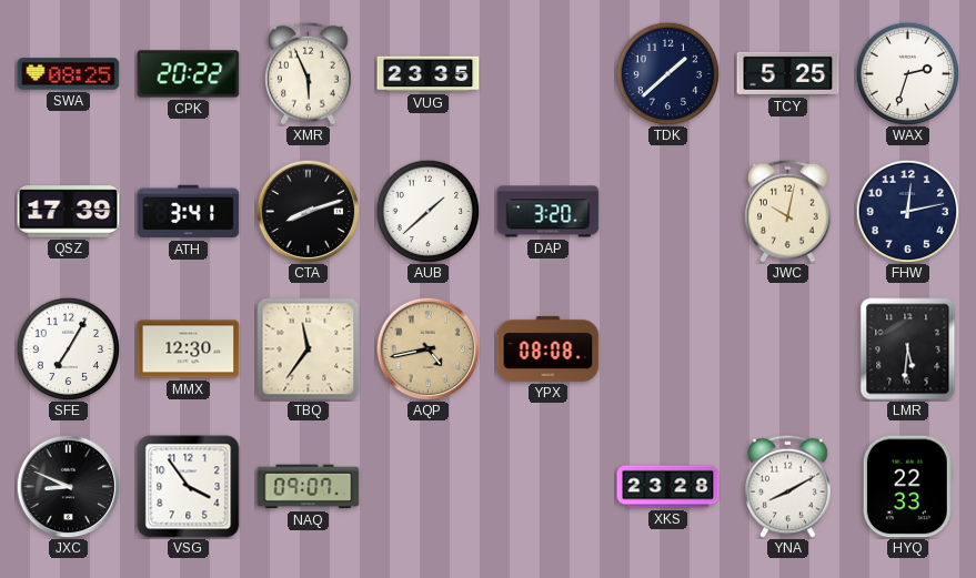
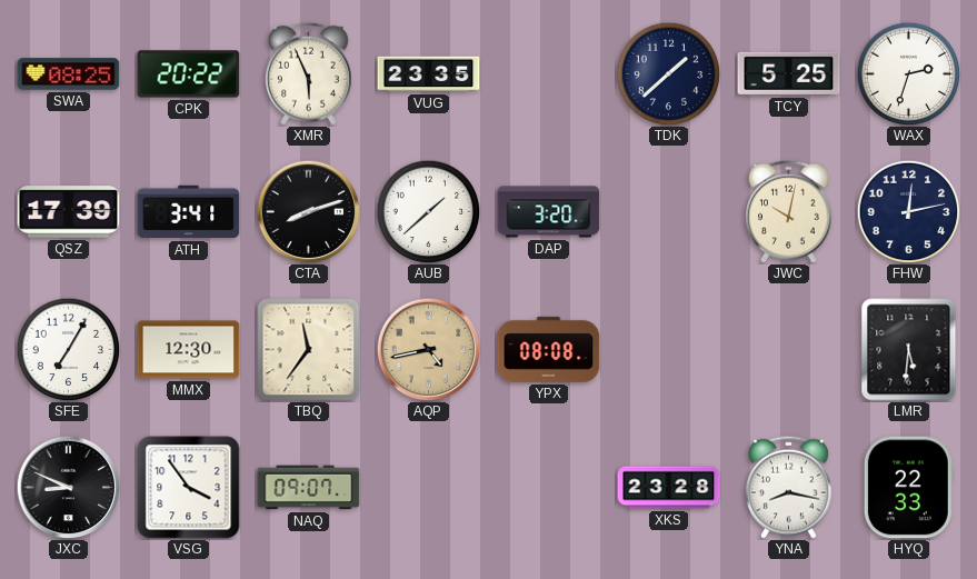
YNA: 8:10 -> 8:17 (789, 487)
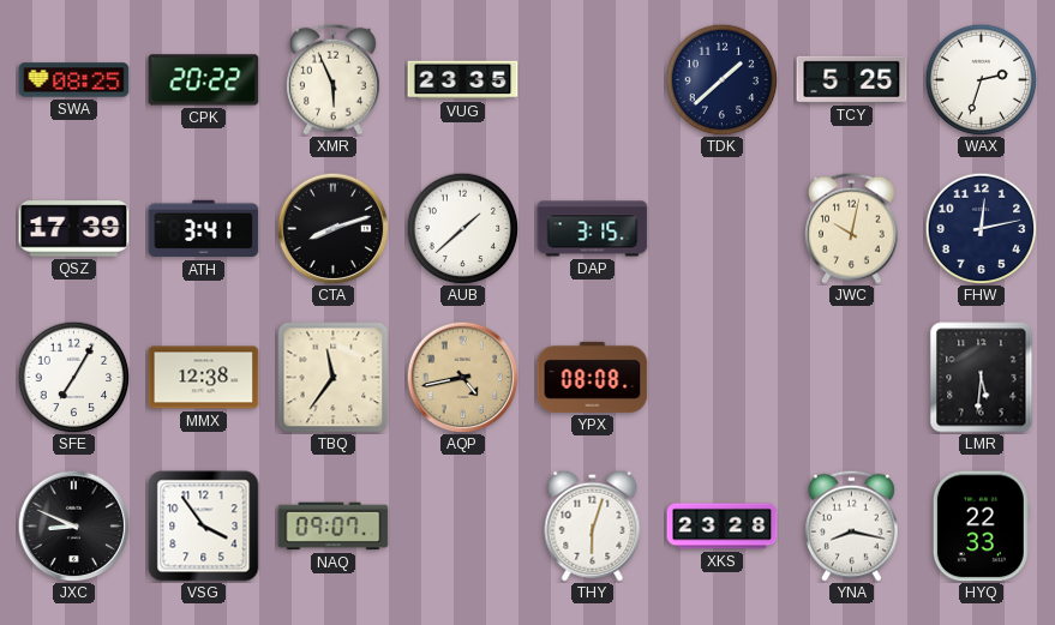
DAP: 3:20 -> 3:15 (593, 229)
MMX: 12:30 -> 12:38 (204, 378)
THY: none -> 6:03 (593, 525)
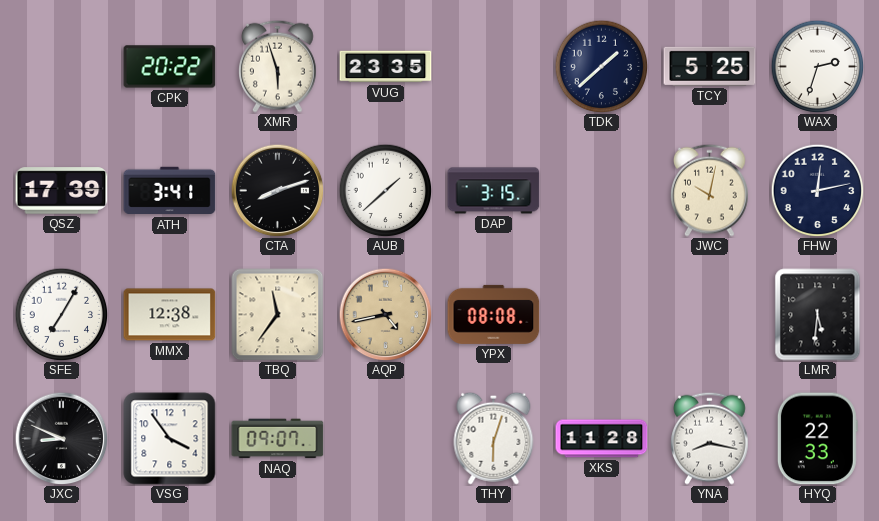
SWA: 08:25 -> none (74, 80)
XMR: 5:56 -> 5:57 (278, 66)
XKS: 23:28 -> 11:28 (602, 439)
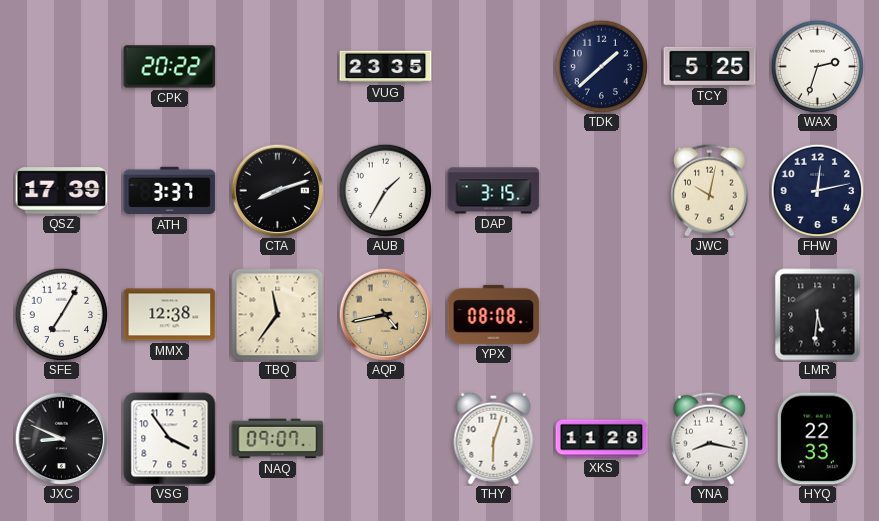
XMR: 5:57 -> none (278, 66)
ATH: 3:41 -> 3:37 (170, 191)
AUB: 1:38 -> 1:35 (385, 190)
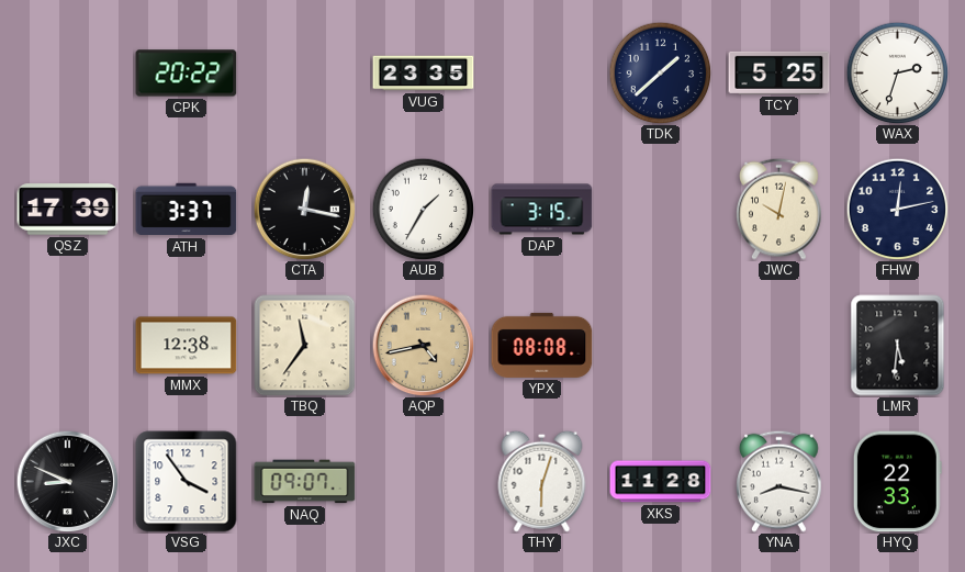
CTA: 8:12 -> 12:17 (304, 209)
SFE: 7:05 -> none (61, 314)
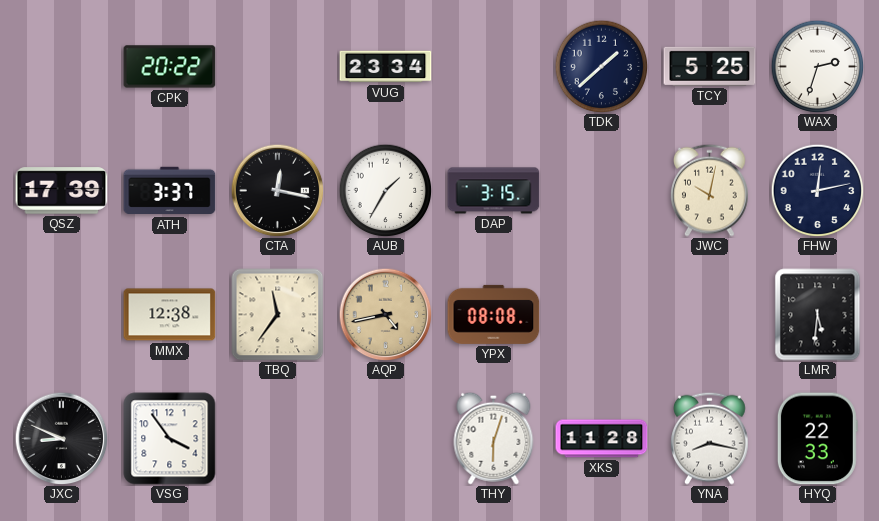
VUG: 23:35 -> 23:34 (386, 67)
NAQ: 09:07 -> none (305, 482)
